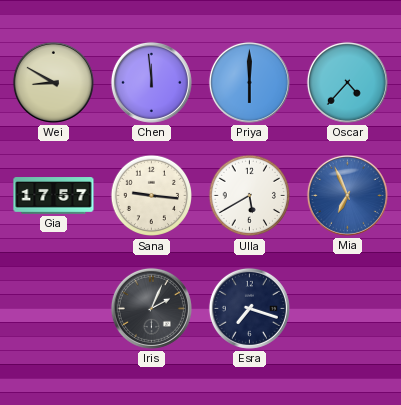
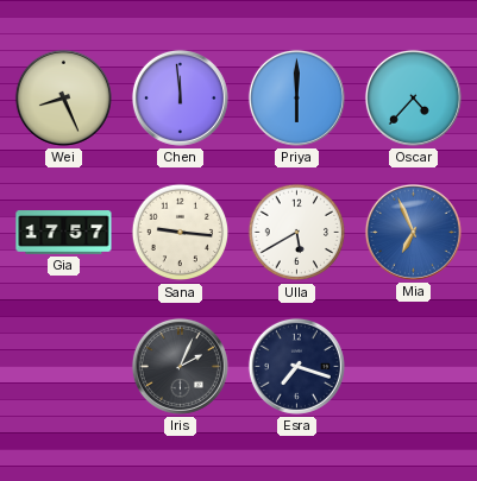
Wei: 8:50 -> 8:26 (63, 97)
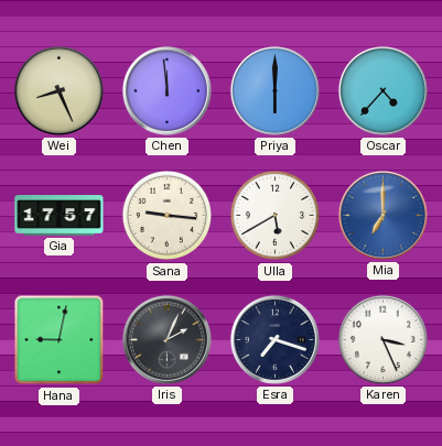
Mia: 6:56 -> 7:00 (382, 215)
Hana: none -> 9:02 (60, 340)
Karen: none -> 3:26 (382, 339)
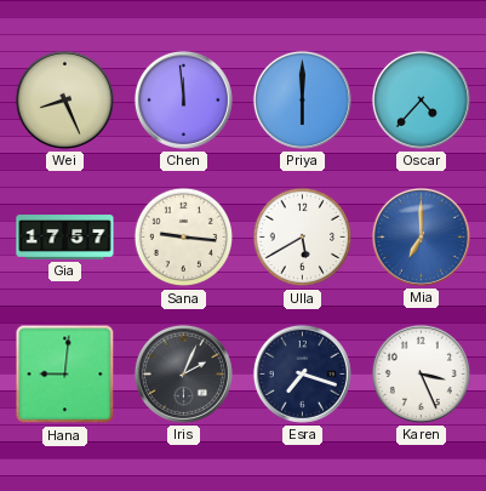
Hana: 9:02 -> 9:01 (65, 375)
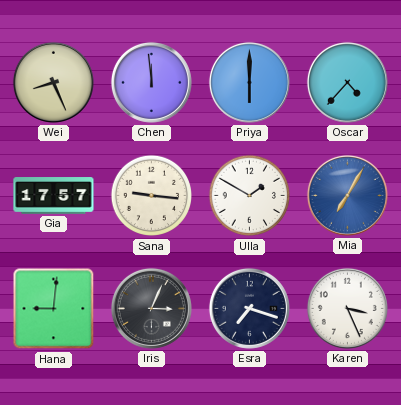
Ulla: 5:40 -> 1:50 (250, 196)
Mia: 7:00 -> 7:05 (347, 195)
Iris: 2:04 -> 3:04 (151, 308)
